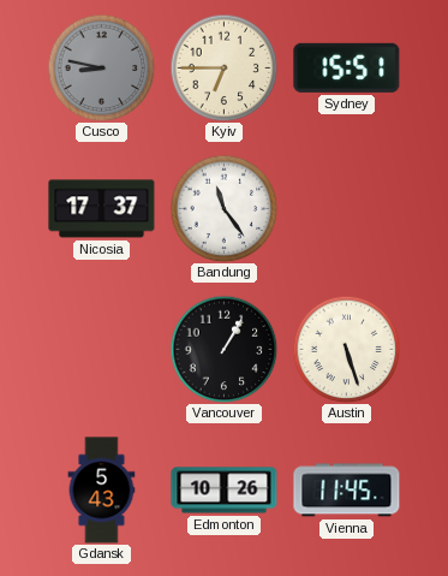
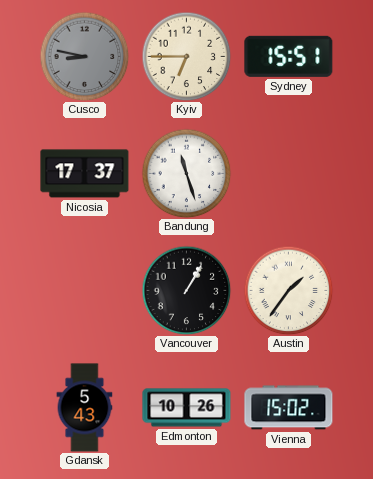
Bandung: 11:24 -> 11:27 (186, 173)
Austin: 5:27 -> 1:36 (288, 290)
Vienna: 11:45 -> 15:02 (289, 408)
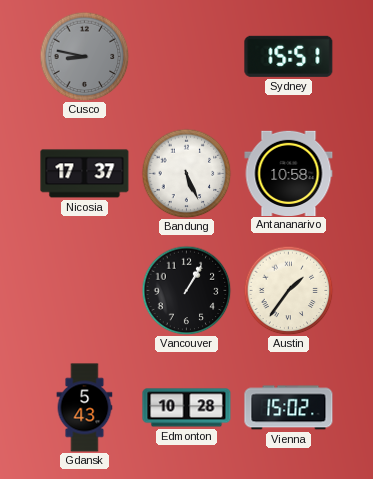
Kyiv: 6:45 -> none (186, 56)
Bandung: 11:27 -> 5:26 (186, 173)
Antananarivo: none -> 10:58 (289, 173)
Edmonton: 10:26 -> 10:28 (187, 408)
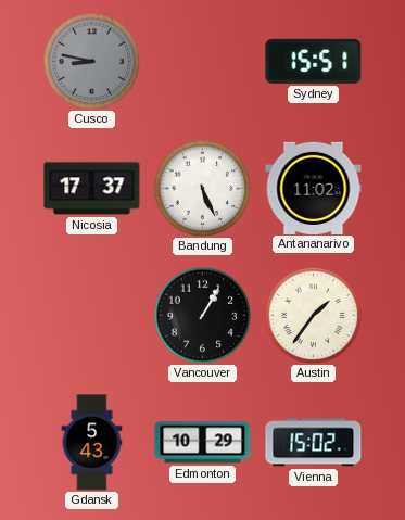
Antananarivo: 10:58 -> 11:02 (314, 188)
Edmonton: 10:28 -> 10:29 (203, 443)
